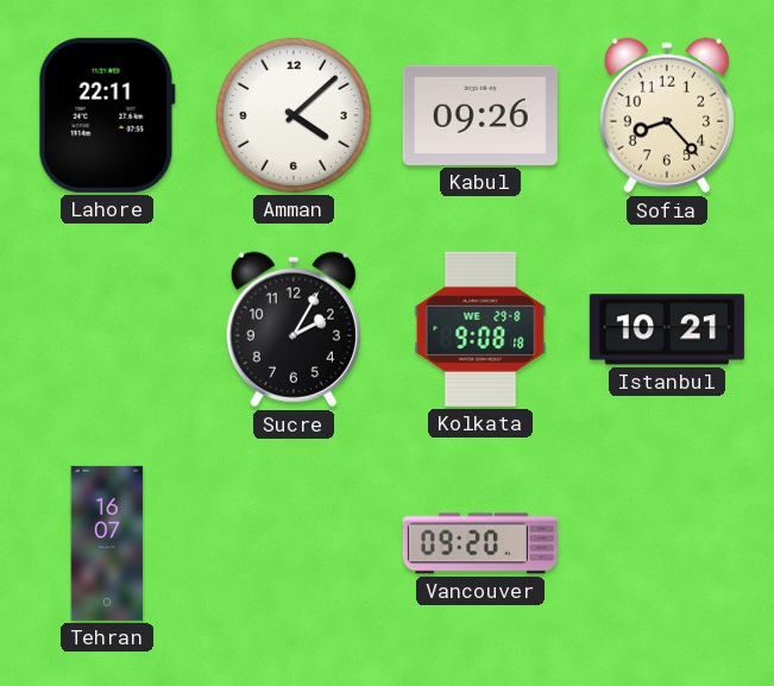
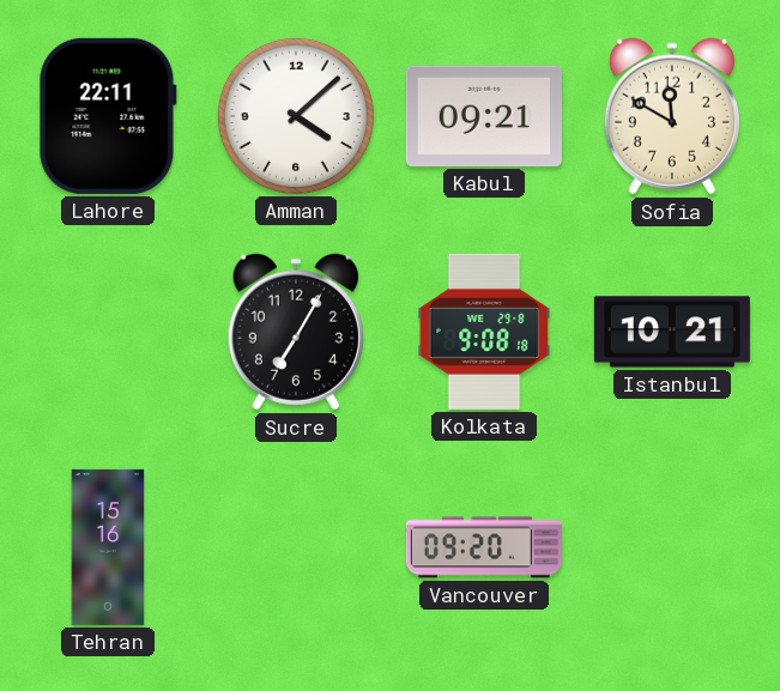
Kabul: 09:26 -> 09:21 (484, 116)
Sofia: 8:23 -> 11:50 (672, 116)
Sucre: 2:05 -> 7:05 (296, 332)
Tehran: 16:07 -> 15:16 (108, 547)
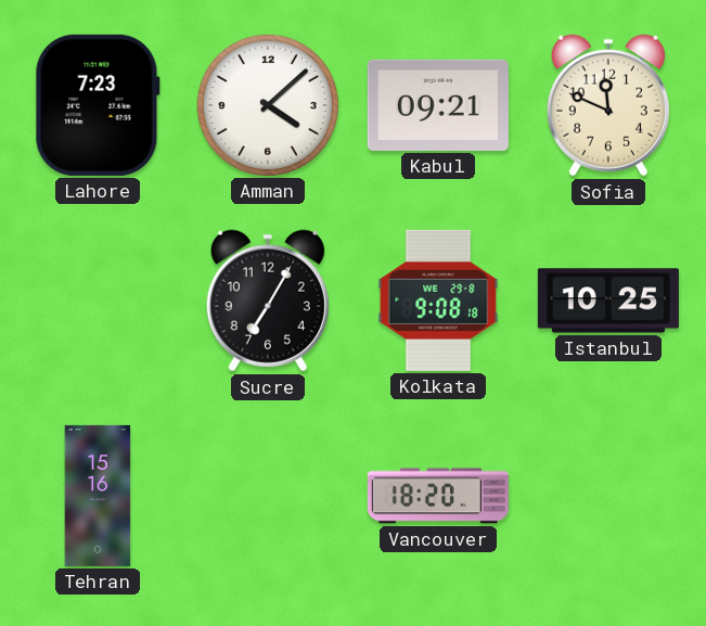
Lahore: 22:11 -> 7:23 (98, 105)
Sofia: 11:50 -> 11:49 (608, 105)
Istanbul: 10:21 -> 10:25 (608, 301)
Vancouver: 09:20 -> 18:20 (438, 496)
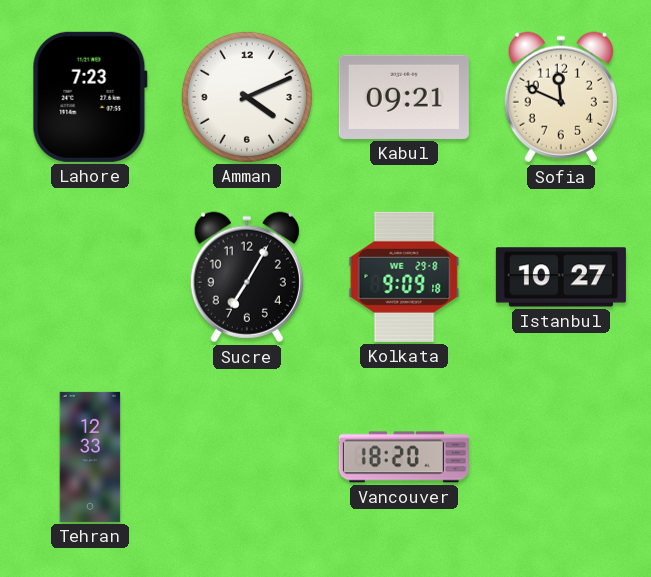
Amman: 4:08 -> 4:11 (247, 97)
Kolkata: 9:08 -> 9:09 (404, 277)
Istanbul: 10:25 -> 10:27 (561, 277)
Tehran: 15:16 -> 12:33 (90, 457)
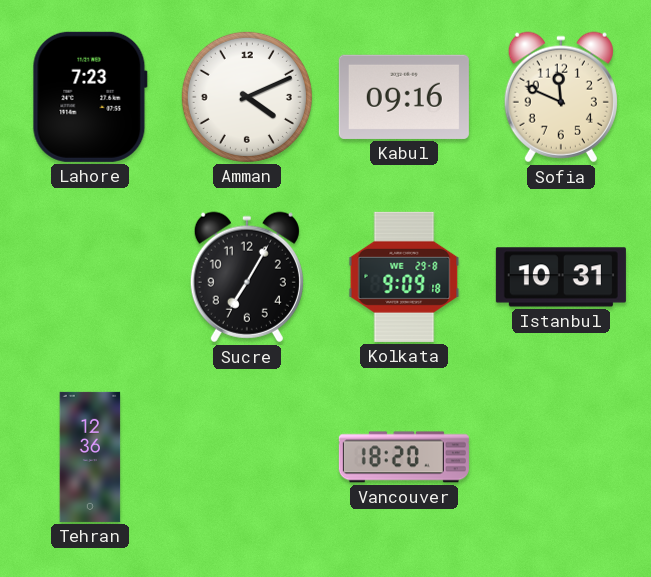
Kabul: 09:21 -> 09:16 (404, 97)
Istanbul: 10:27 -> 10:31 (561, 277)
Tehran: 12:33 -> 12:36 (90, 457)
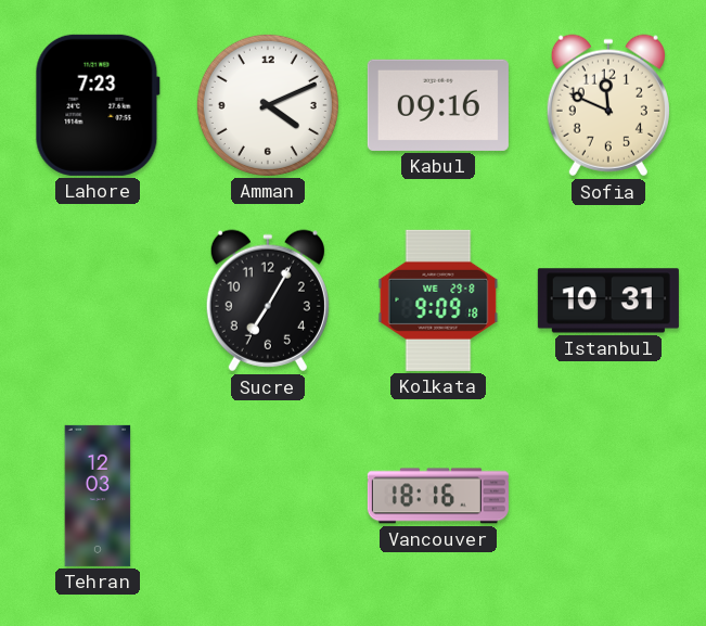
Tehran: 12:36 -> 12:03 (98, 496)
Vancouver: 18:20 -> 18:16 (438, 496)
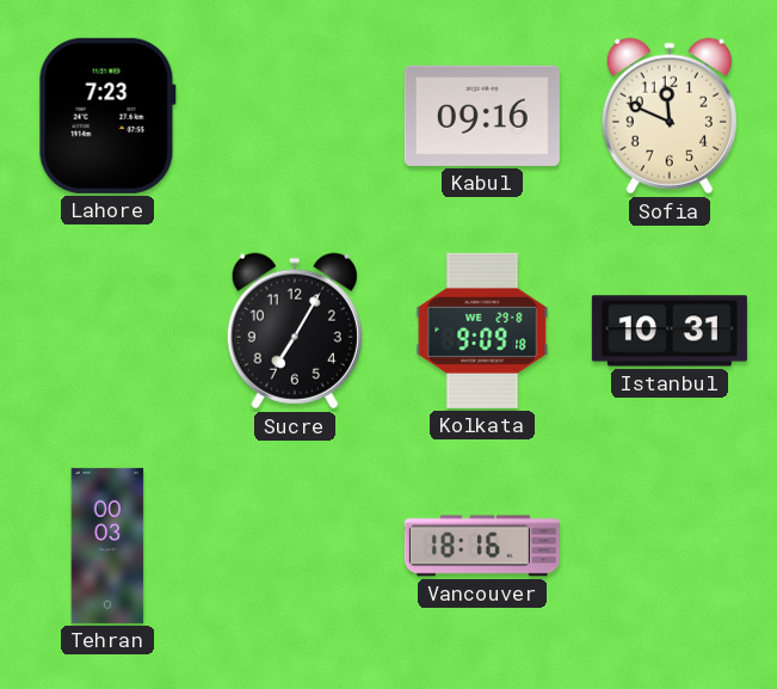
Amman: 4:11 -> none (268, 105)
Tehran: 12:03 -> 00:03 (107, 546)
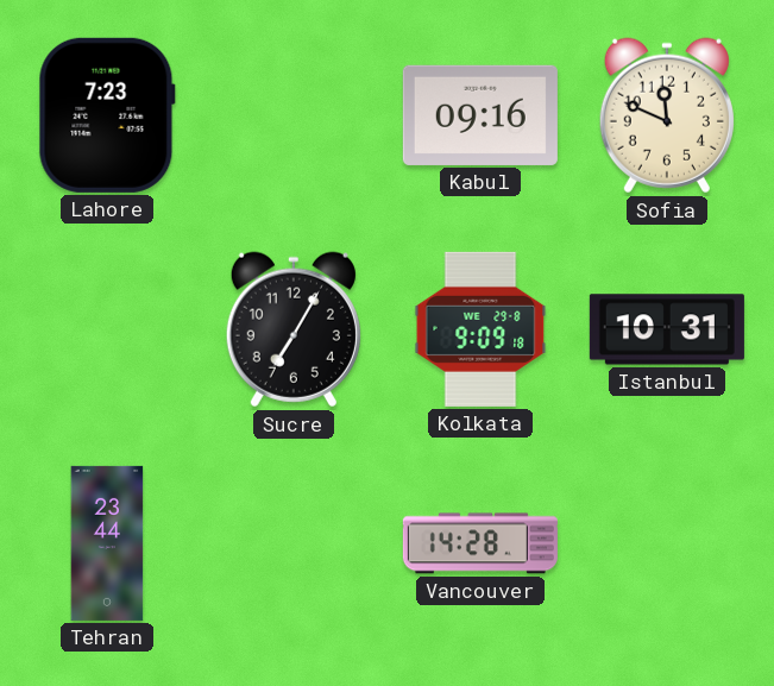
Tehran: 00:03 -> 23:44 (107, 543)
Vancouver: 18:16 -> 14:28 (480, 543)
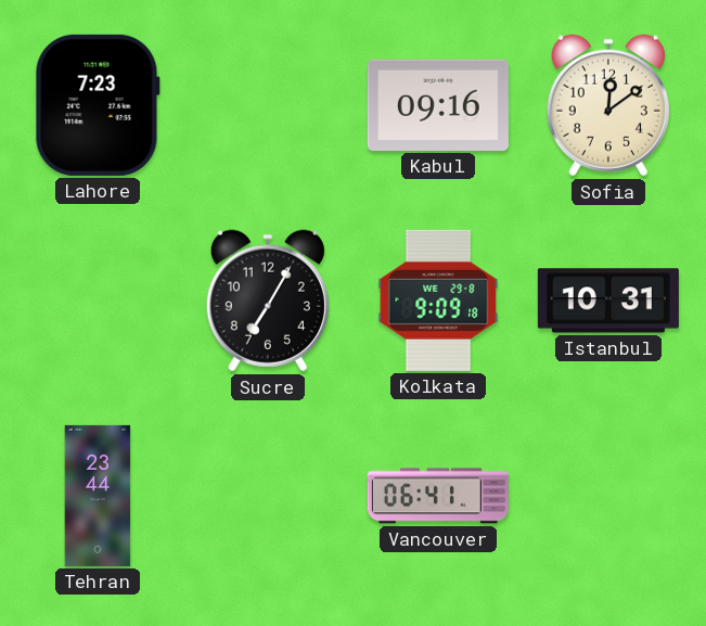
Sofia: 11:49 -> 12:09 (608, 105)
Vancouver: 14:28 -> 06:41 (438, 496)
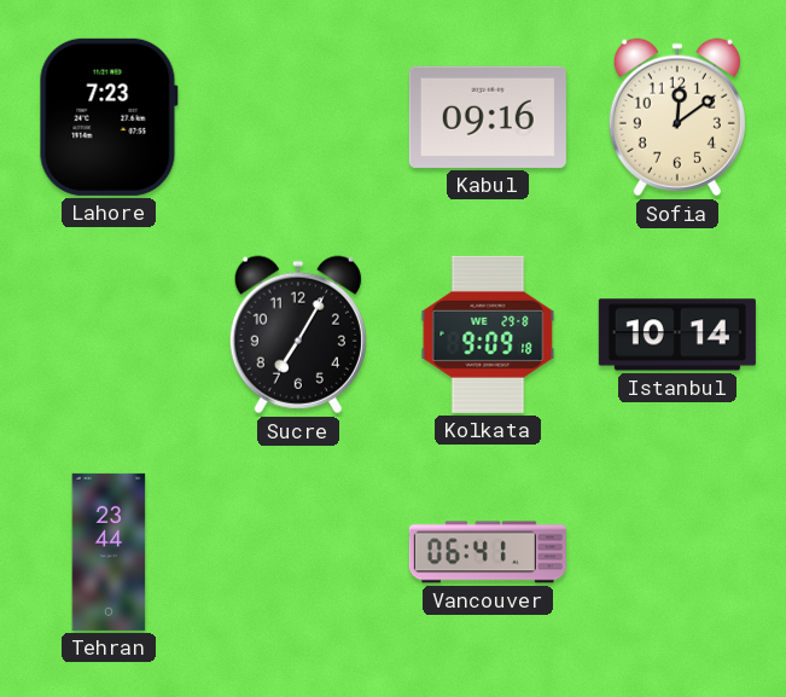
Istanbul: 10:31 -> 10:14 (677, 335)
